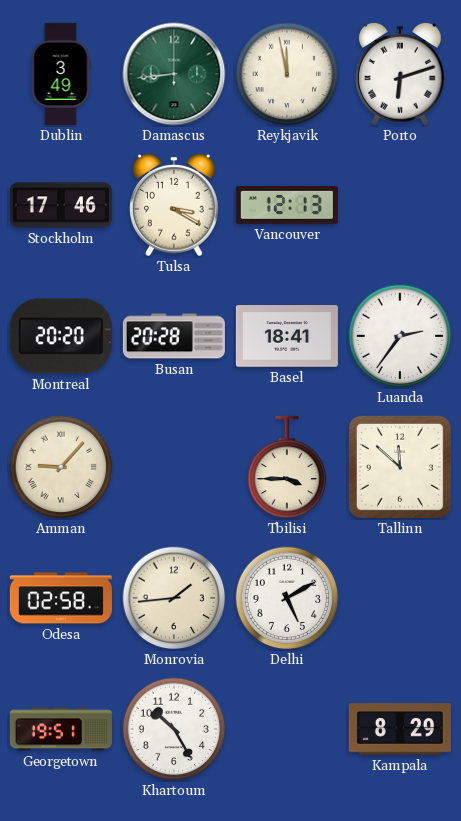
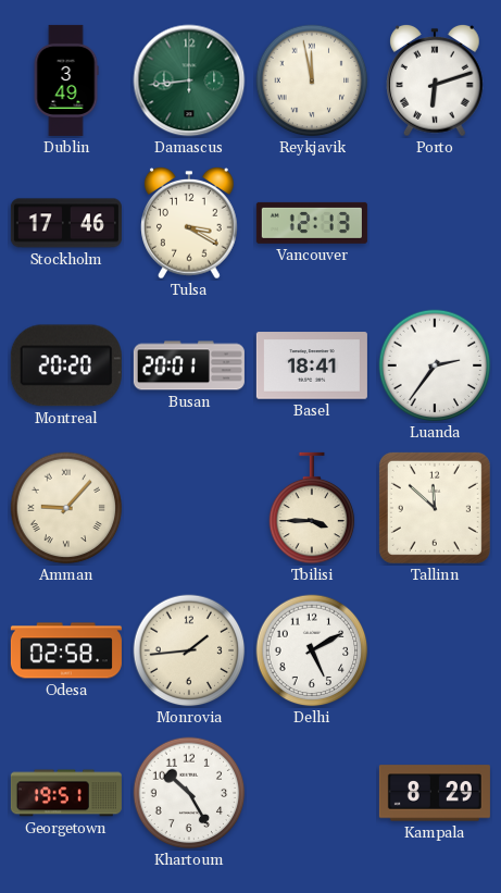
Busan: 20:28 -> 20:01 (189, 365)
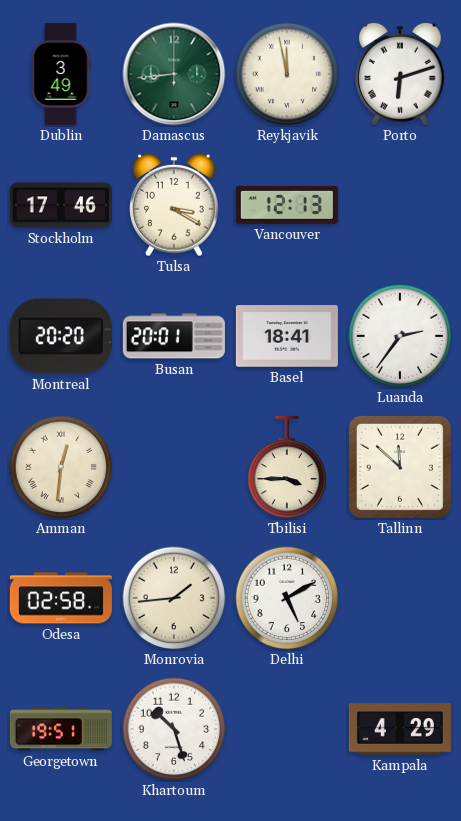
Amman: 9:07 -> 12:31 (61, 467)
Khartoum: 10:25 -> 10:27 (174, 729)
Kampala: 8:29 -> 4:29 (400, 729)
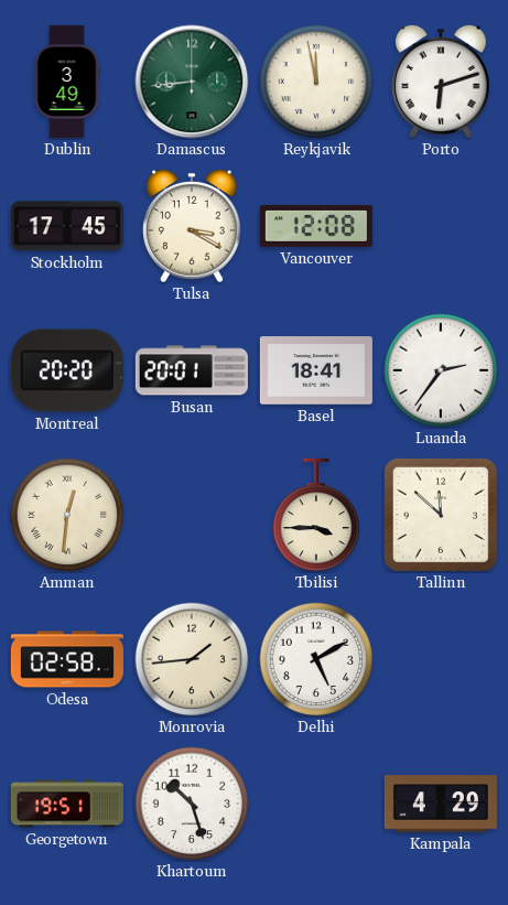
Stockholm: 17:46 -> 17:45 (67, 226)
Vancouver: 12:13 -> 12:08 (316, 226)
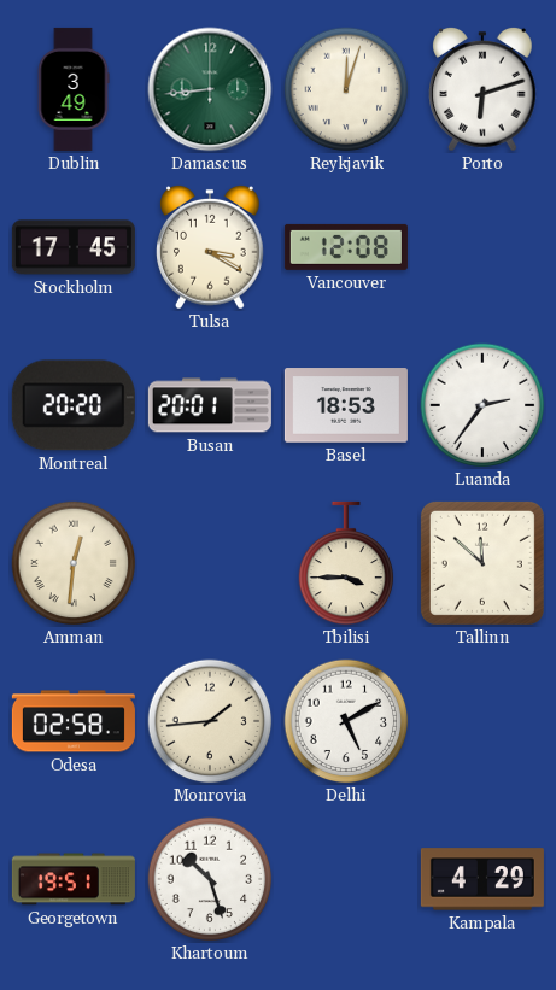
Reykjavik: 11:58 -> 12:03 (346, 89)
Basel: 18:41 -> 18:53 (346, 405)
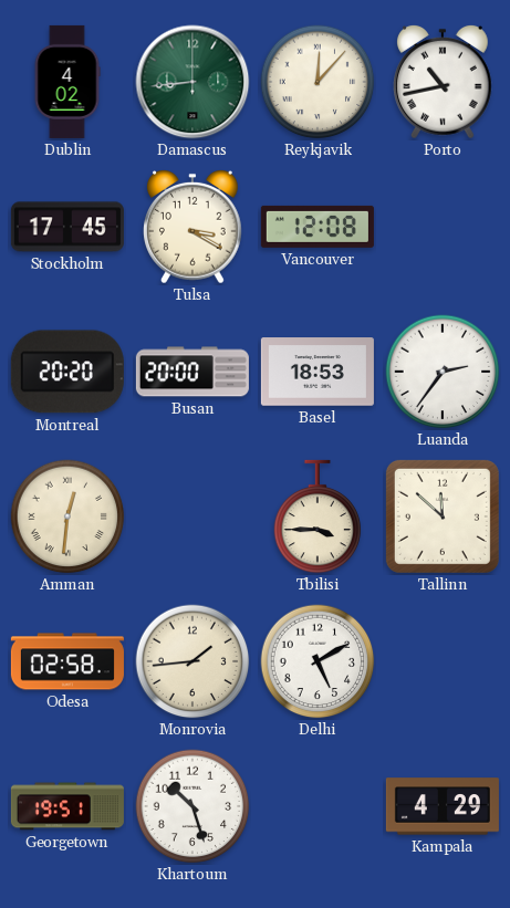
Dublin: 3:49 -> 4:02 (67, 82)
Reykjavik: 12:03 -> 12:07 (318, 82)
Porto: 6:12 -> 10:43 (444, 82)
Busan: 20:01 -> 20:00 (192, 372)
